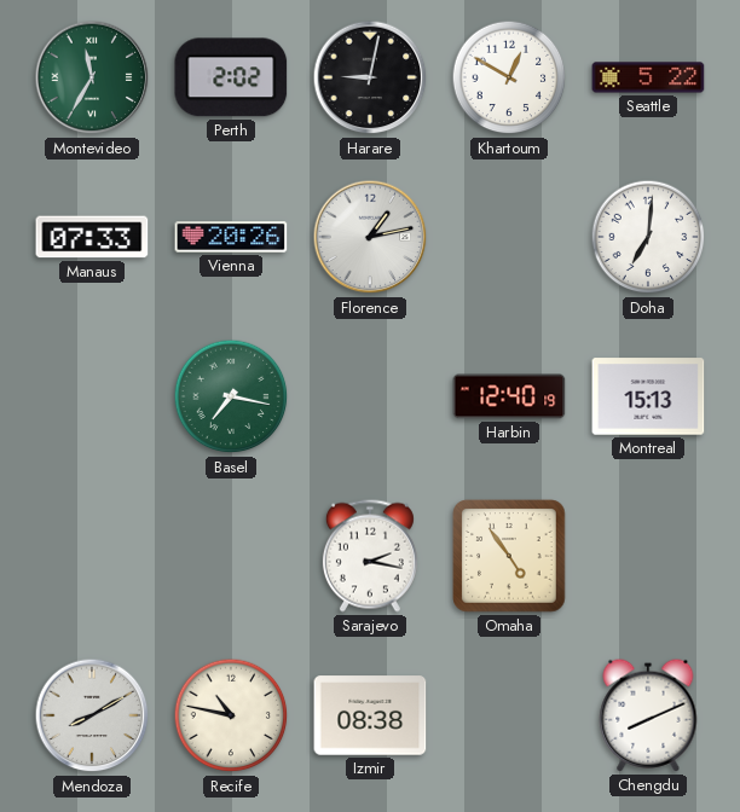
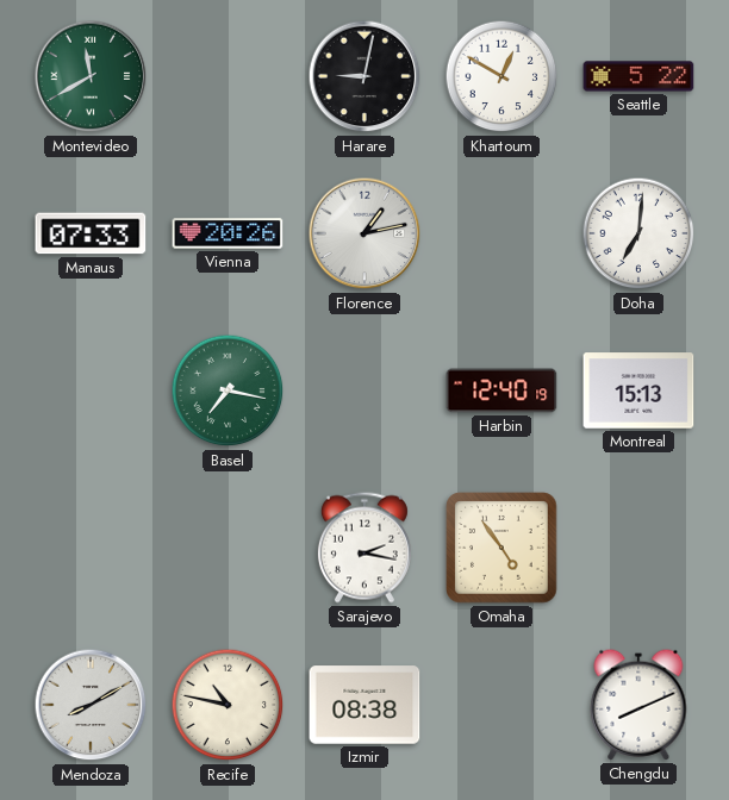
Montevideo: 11:35 -> 11:40 (91, 76)
Perth: 2:02 -> none (231, 77)
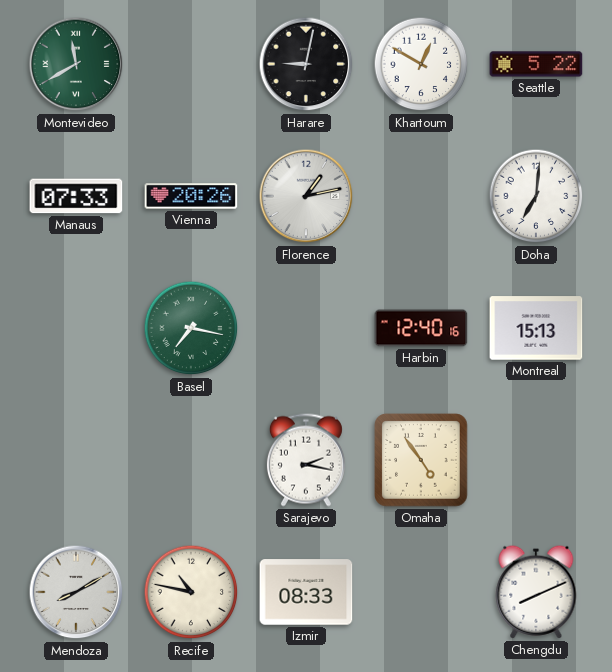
Harbin: 12:40:19 -> 12:40:16 (421, 328)
Izmir: 08:38 -> 08:33 (306, 592)
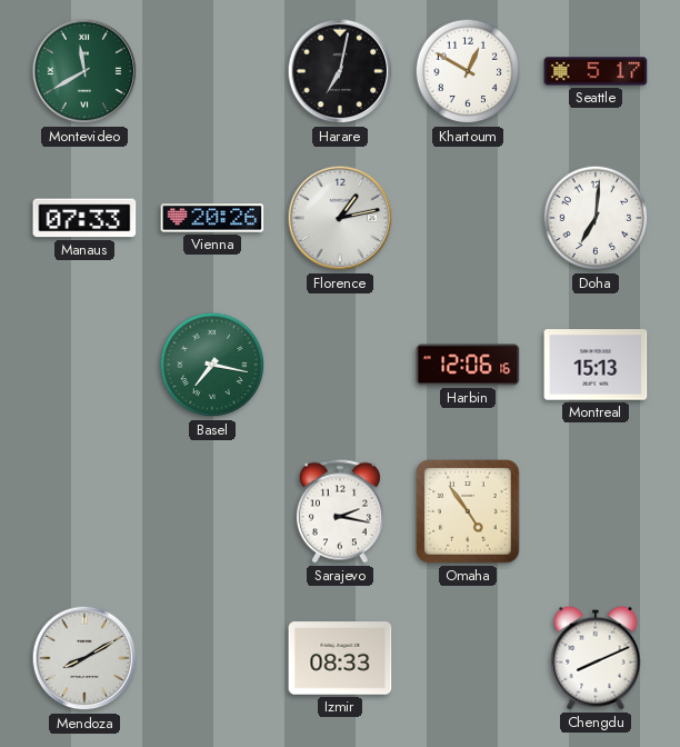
Harare: 9:02 -> 7:02 (340, 71)
Seattle: 5:22 -> 5:17 (596, 71)
Harbin: 12:40 -> 12:06 (468, 365)
Recife: 10:47 -> none (191, 592)
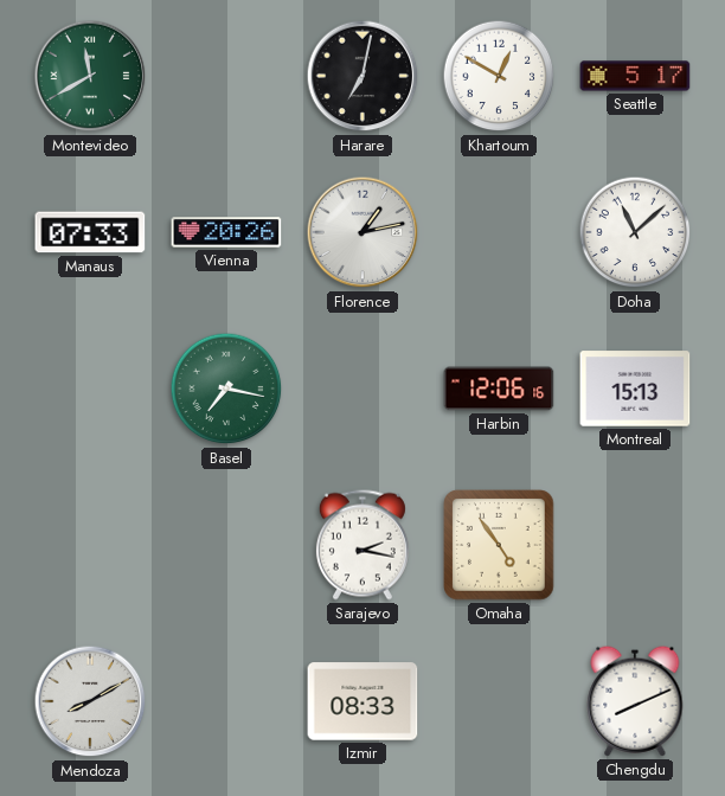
Doha: 7:01 -> 11:08 (635, 232)
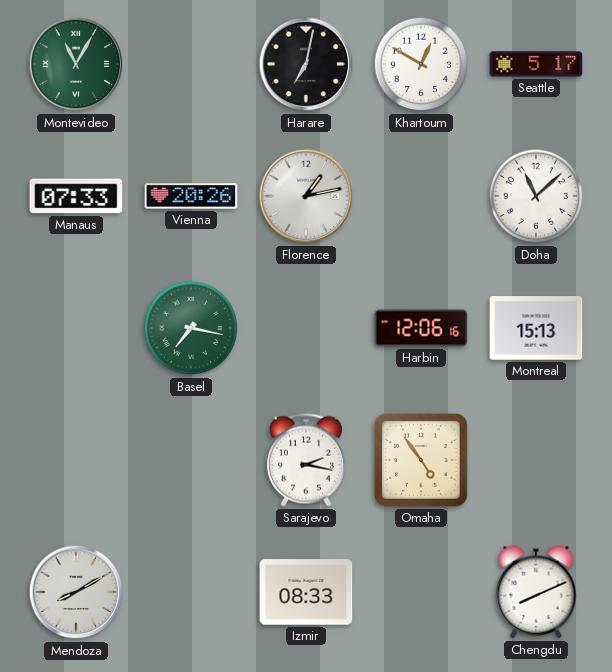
Montevideo: 11:40 -> 11:05 (76, 64)
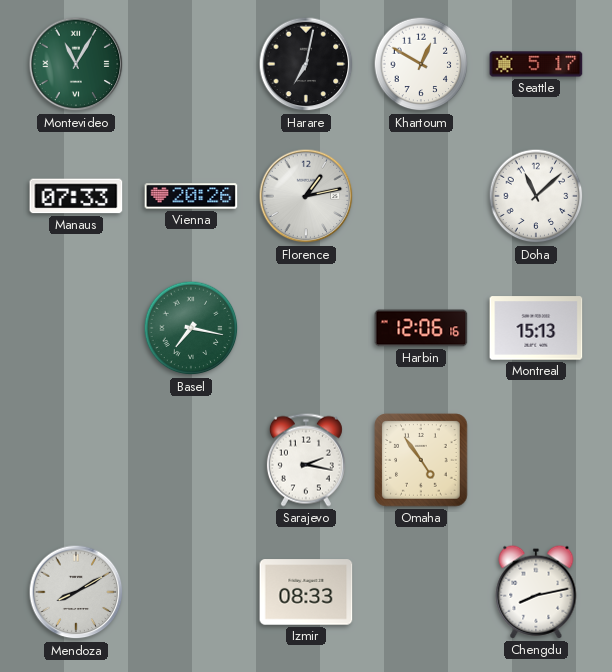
Chengdu: 8:11 -> 8:13 (536, 592)
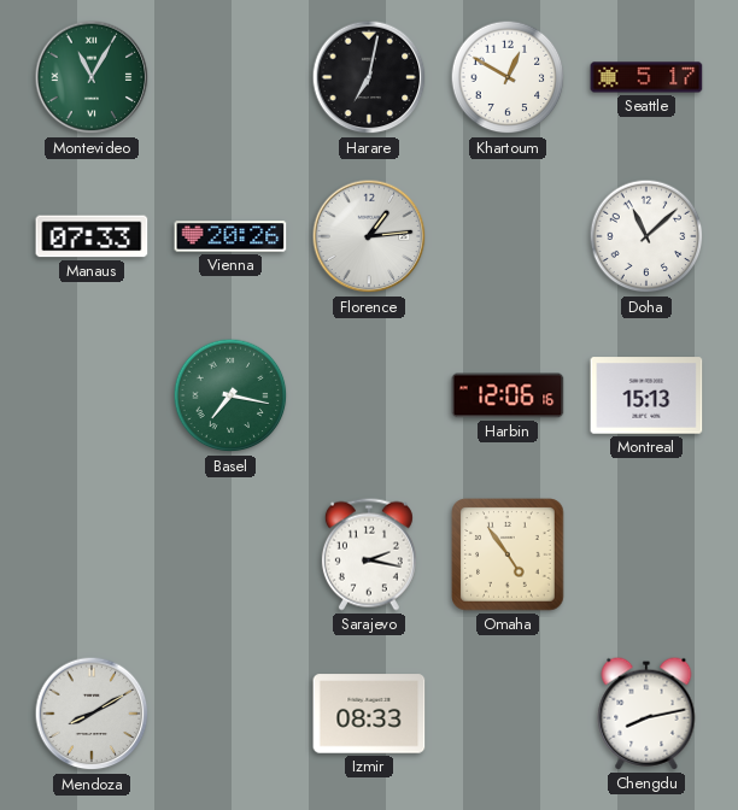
Florence: 1:13 -> 1:14 (369, 236)
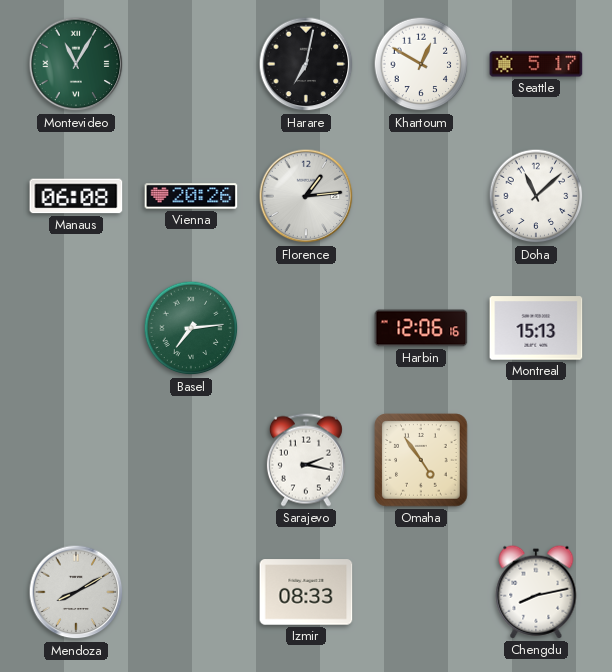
Manaus: 07:33 -> 06:08 (76, 196)
Basel: 7:17 -> 7:14 (191, 328)
